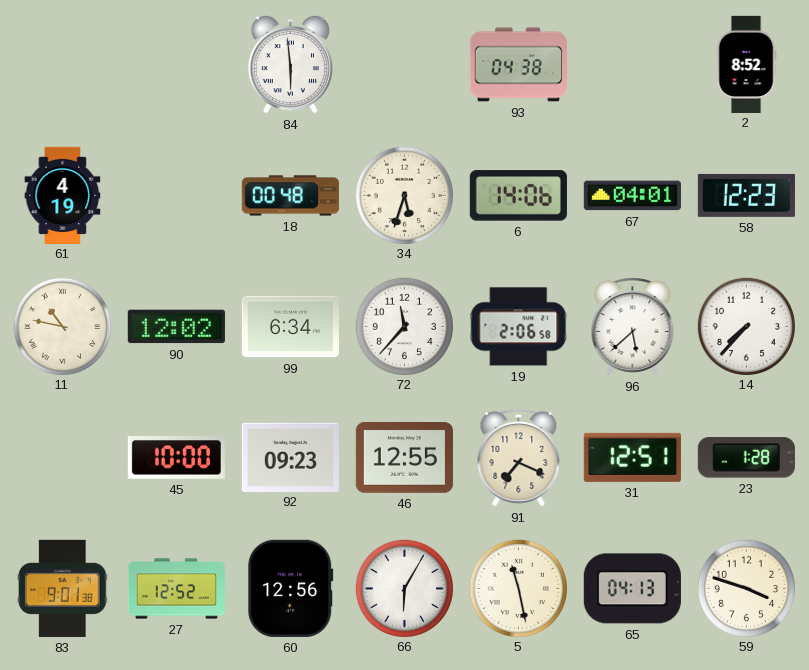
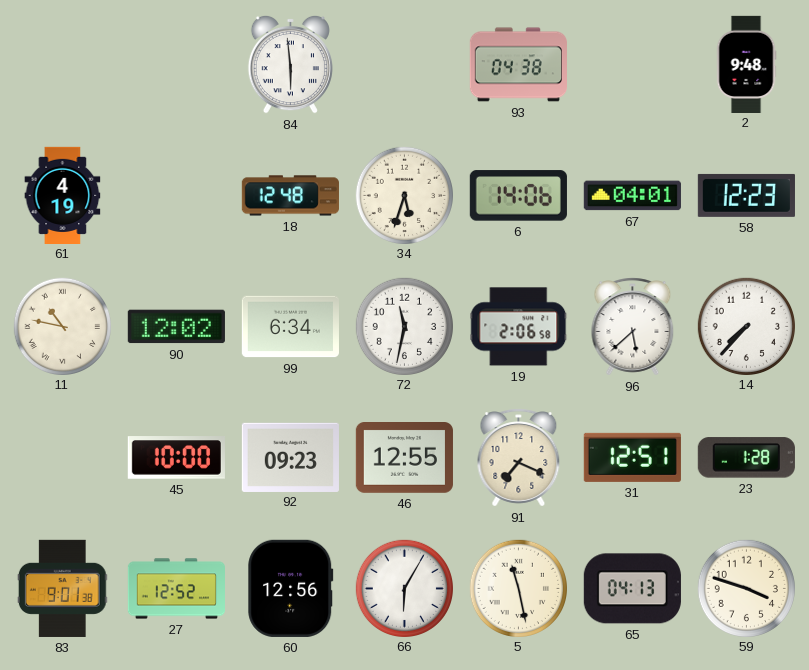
2: 8:52 -> 9:48 (746, 64)
18: 00:48 -> 12:48 (290, 196)
72: 11:37 -> 11:32 (404, 326)
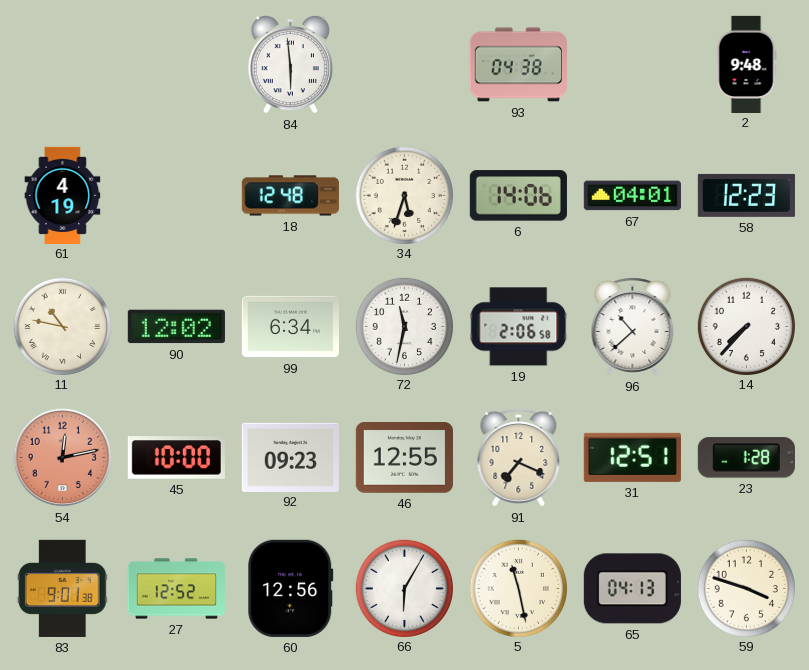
96: 5:38 -> 10:38 (633, 327)
54: none -> 12:13 (63, 458)
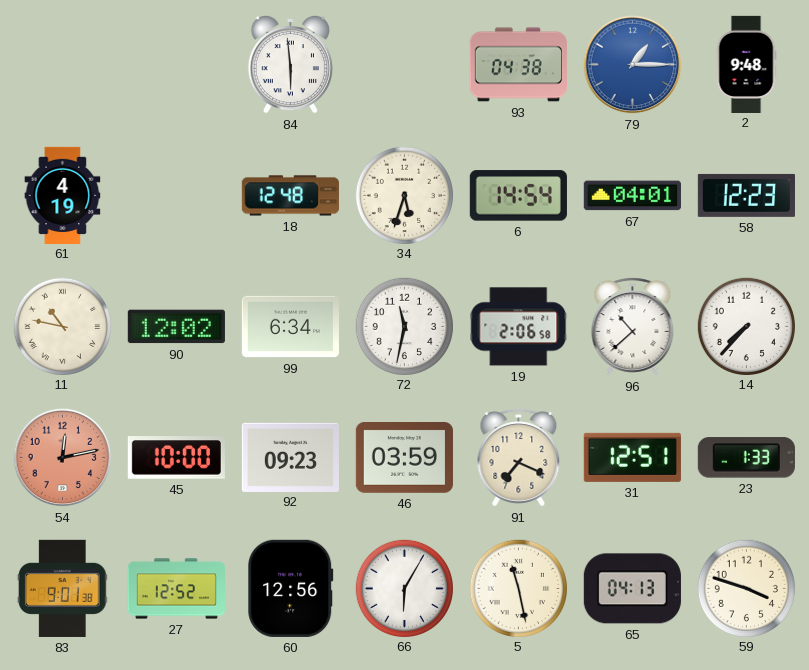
79: none -> 1:15 (633, 65)
6: 14:06 -> 14:54 (518, 196)
46: 12:55 -> 03:59 (404, 458)
23: 1:28 -> 1:33 (746, 458)
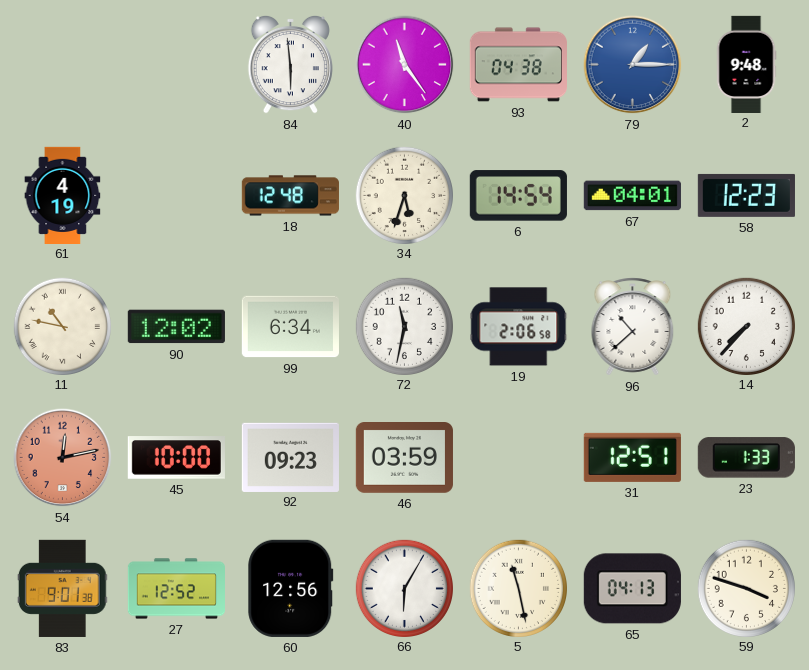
40: none -> 11:24 (405, 65)
91: 7:19 -> none (519, 458)
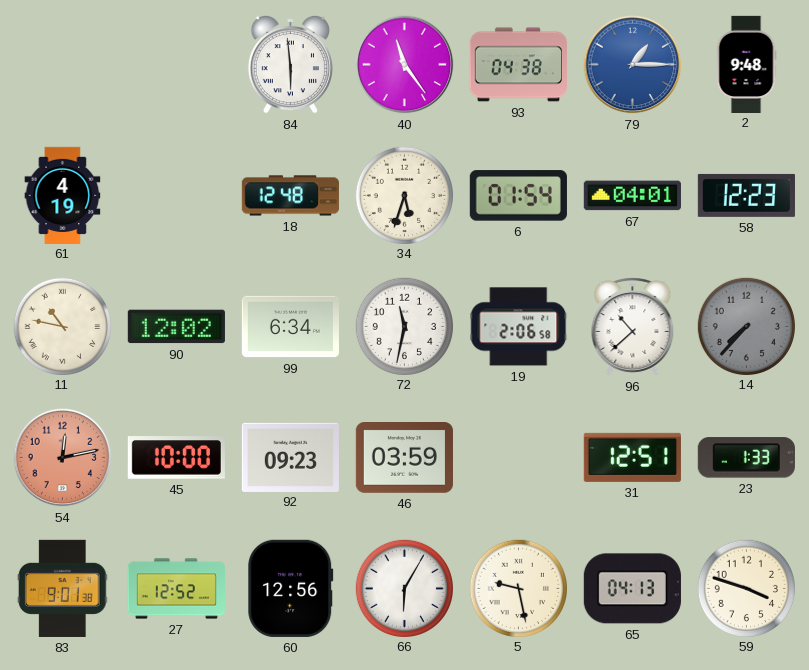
6: 14:54 -> 01:54 (518, 196)
14 dial: white -> grey (746, 326)
5: 11:28 -> 9:28 (518, 588)
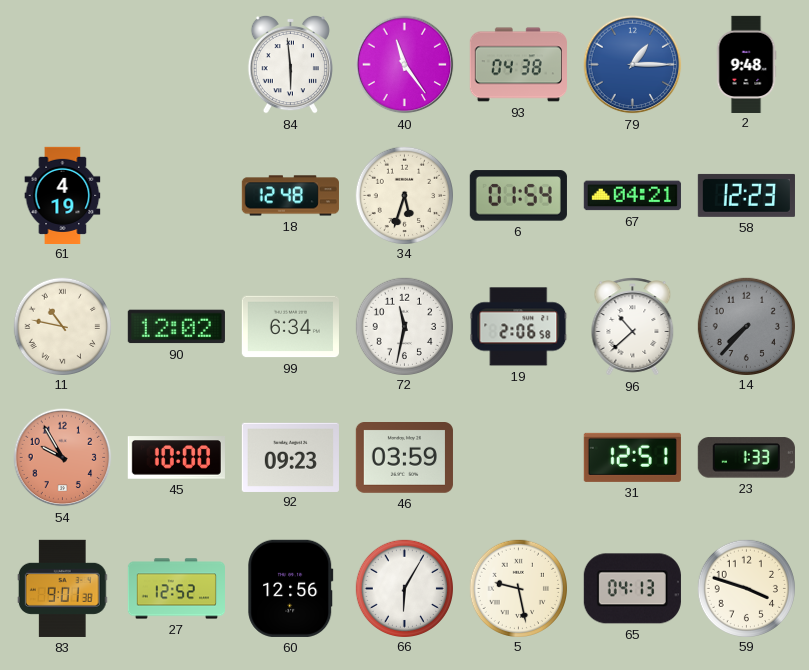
67: 04:01 -> 04:21 (632, 196)
54: 12:13 -> 9:55 (63, 458)
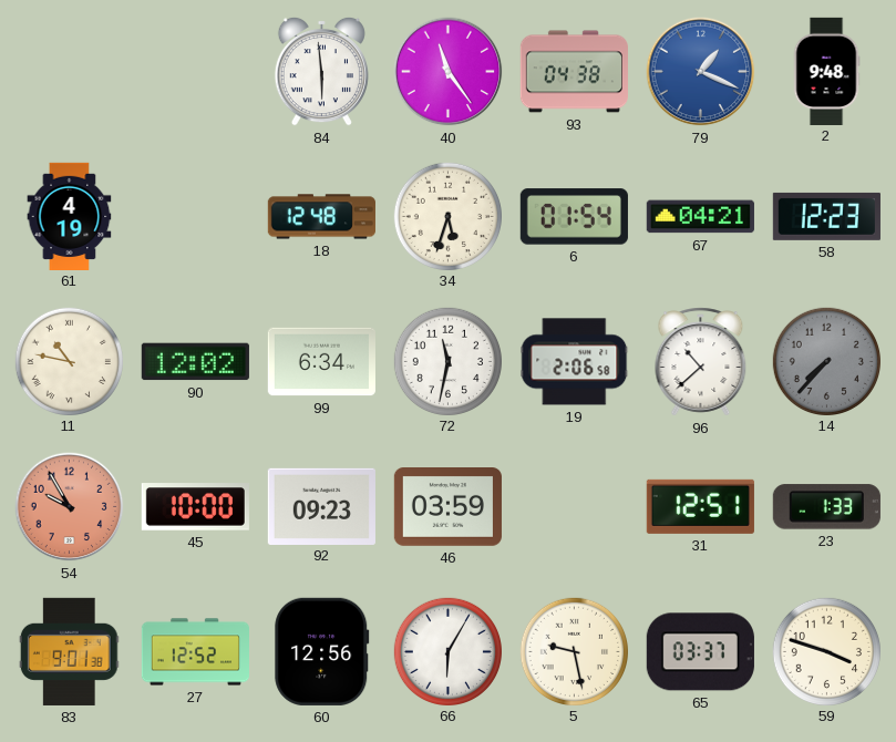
79: 1:15 -> 1:19 (701, 72)
65: 04:13 -> 03:37 (700, 652)
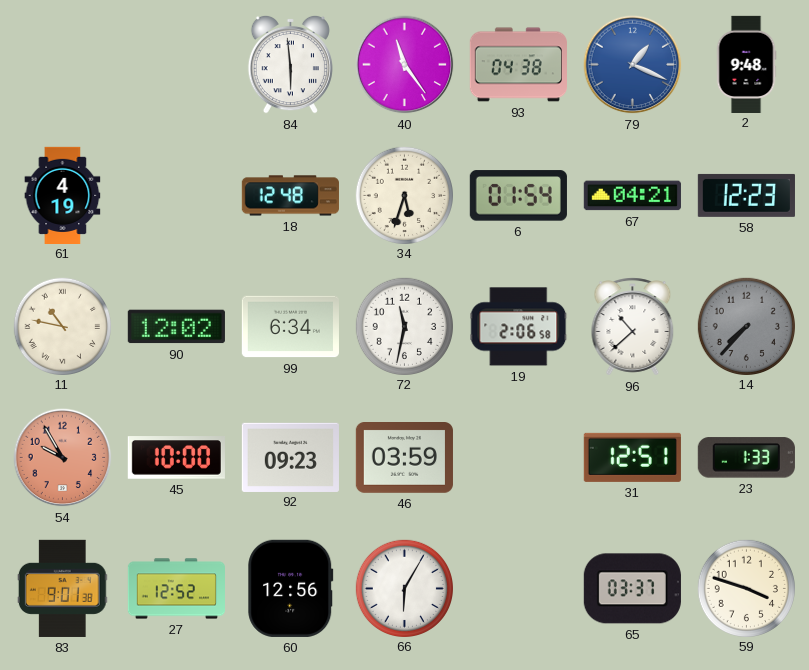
5: 9:28 -> none (574, 651)
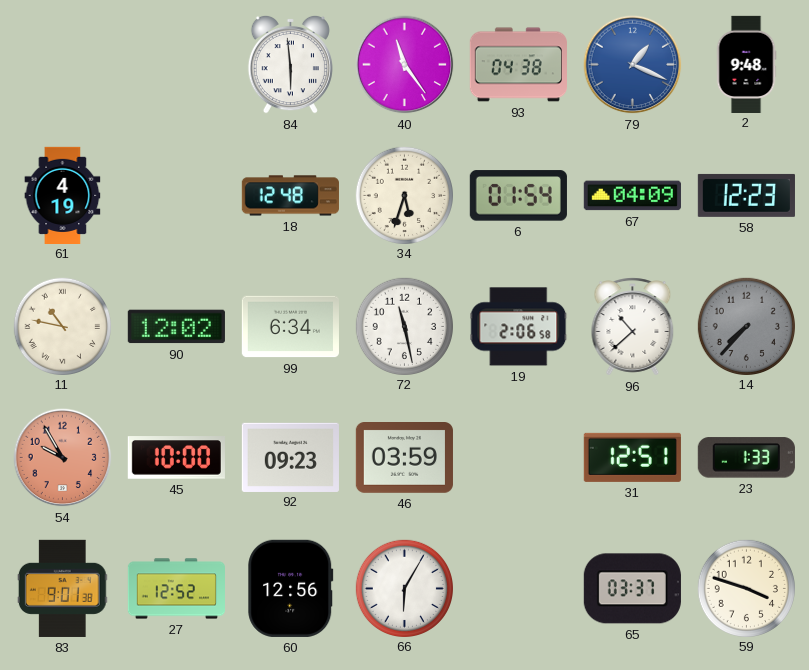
67: 04:21 -> 04:09 (632, 196)
72: 11:32 -> 11:28 (404, 326)
